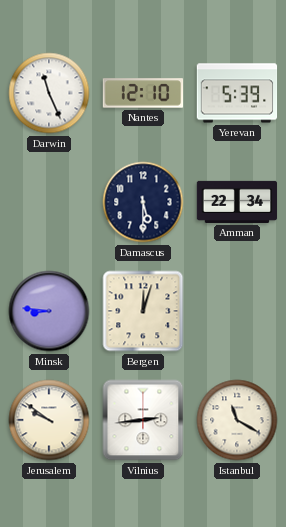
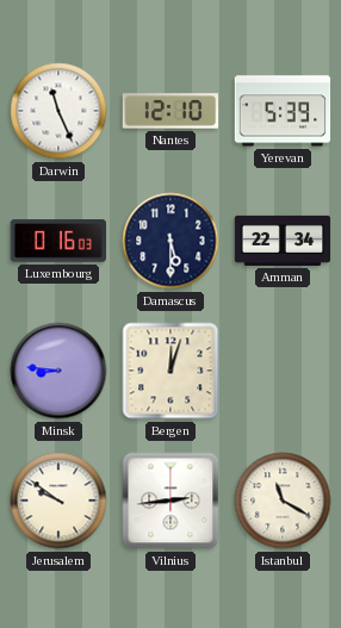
Luxembourg: none -> 0:16 (57, 241)
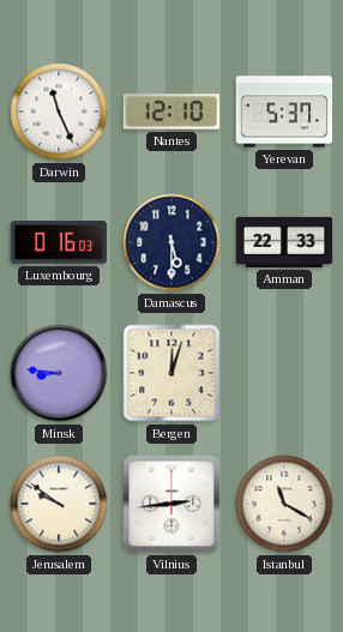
Yerevan: 5:39 -> 5:37 (284, 112)
Amman: 22:34 -> 22:33 (284, 242)
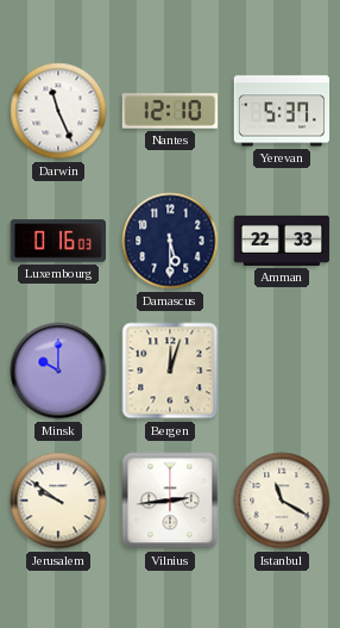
Minsk: 8:46 -> 10:00 (58, 371)
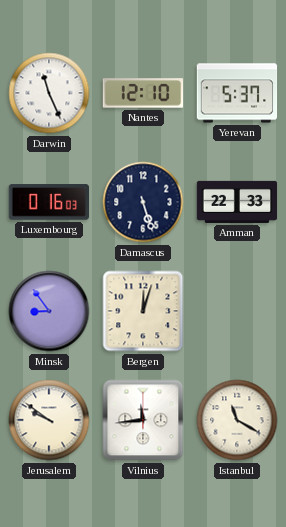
Damascus: 5:30 -> 5:27 (143, 202)
Minsk: 10:00 -> 8:54 (49, 311)
Vilnius: 2:44 -> 11:44 (143, 420)
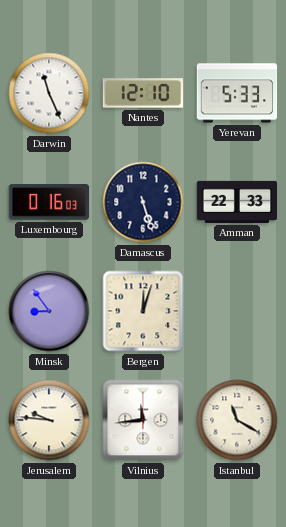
Yerevan: 5:37 -> 5:33 (237, 93)
Jerusalem: 9:51 -> 9:46 (49, 420)
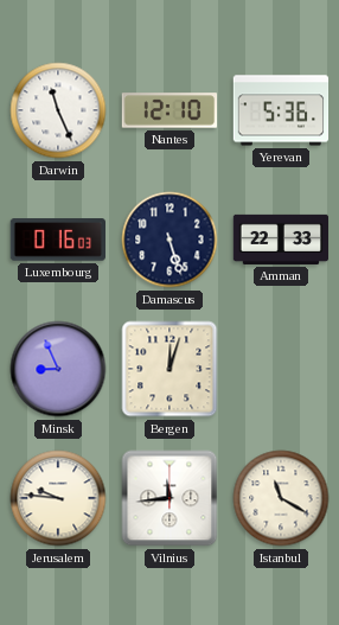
Yerevan: 5:33 -> 5:36 (281, 110)
Minsk: 8:54 -> 8:56 (58, 369)
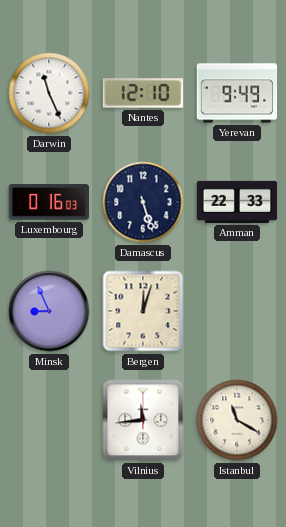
Yerevan: 5:36 -> 9:49 (237, 93)
Jerusalem: 9:46 -> none (58, 498)
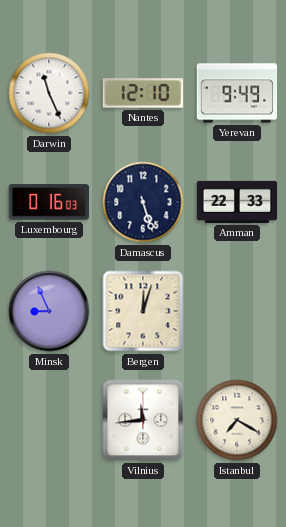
Istanbul: 11:20 -> 7:20 (237, 420)
